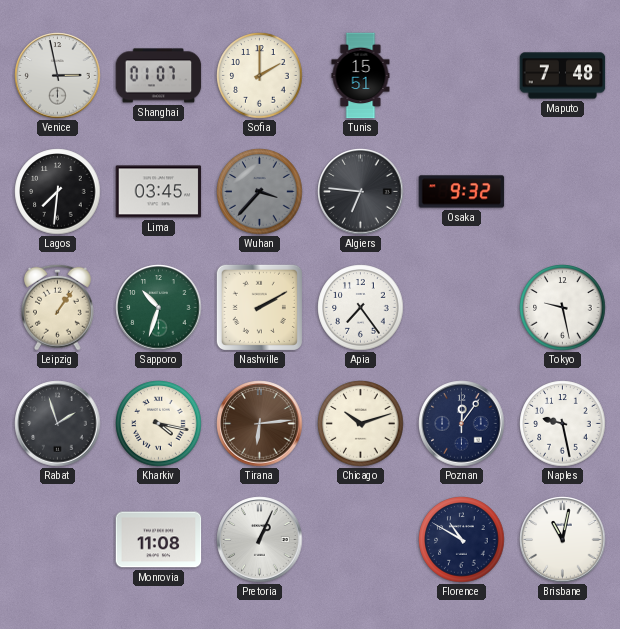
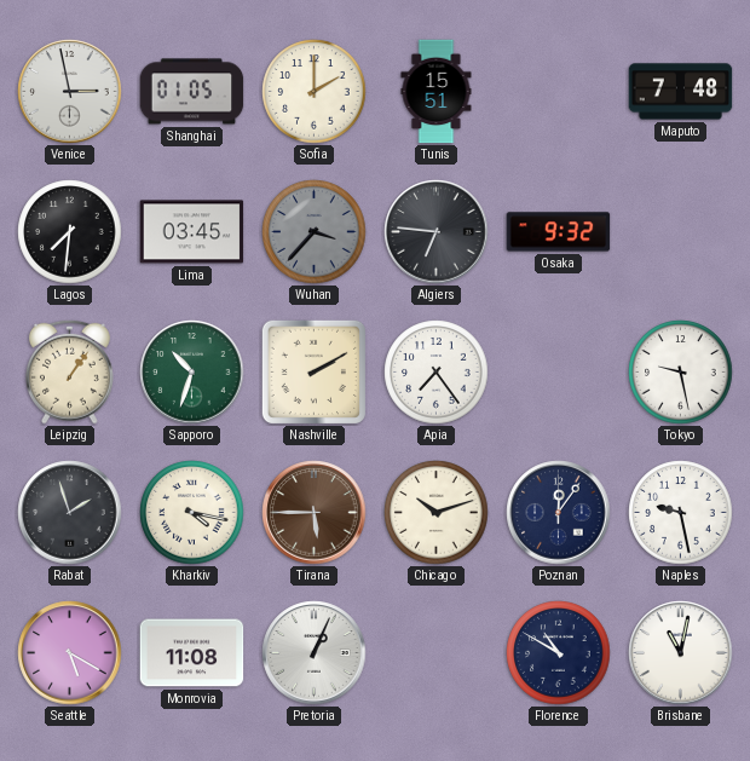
Shanghai: 01:07 -> 01:05 (192, 92)
Tirana: 6:14 -> 5:45 (315, 513)
Seattle: none -> 5:20 (70, 653)
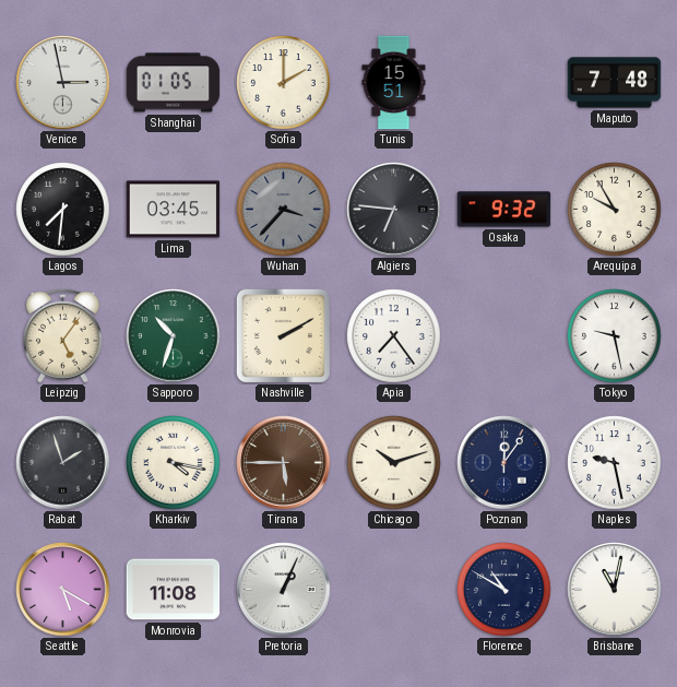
Arequipa: none -> 9:55 (615, 210)
Leipzig: 1:06 -> 5:06 (63, 335)
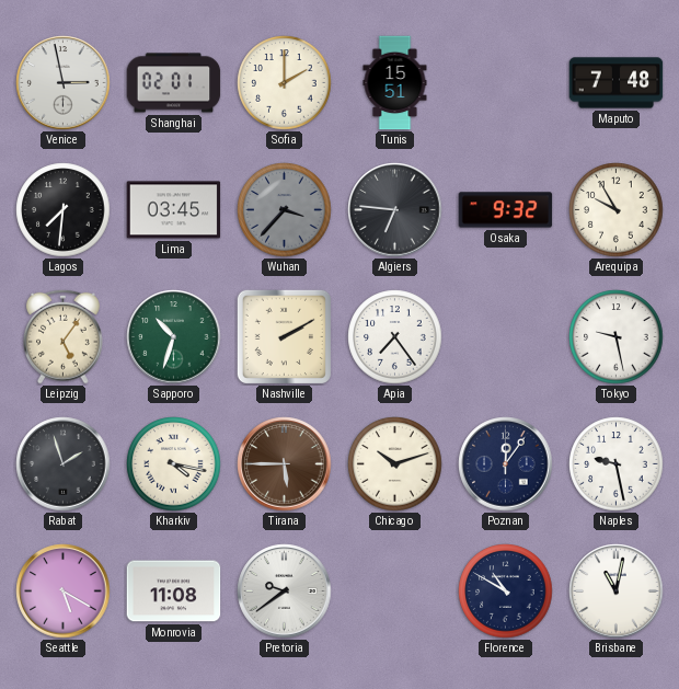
Shanghai: 01:05 -> 02:01 (174, 83)
Pretoria: 1:04 -> 9:39 (285, 592)
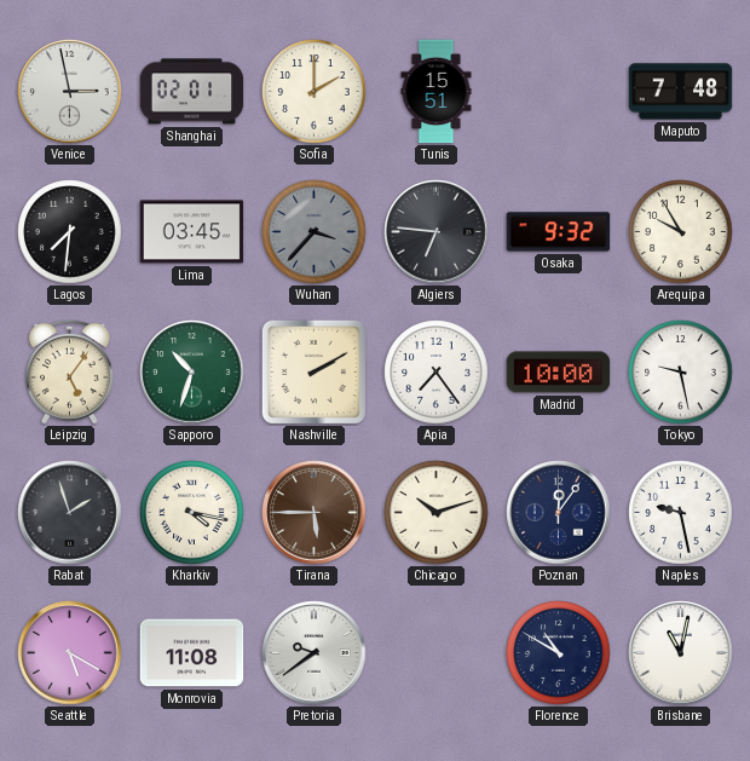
Madrid: none -> 10:00 (559, 373)
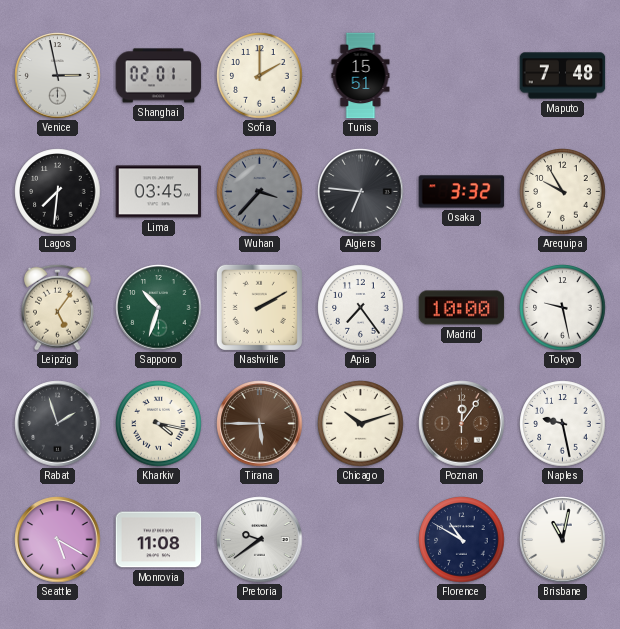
Osaka: 9:32 -> 3:32 (462, 192)
Poznan dial: navy -> brown (462, 424)
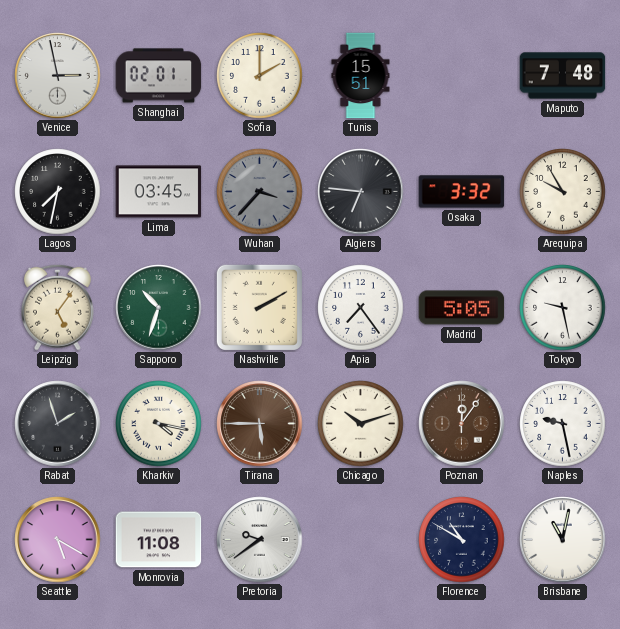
Lagos: 7:31 -> 7:32 (58, 192)
Madrid: 10:00 -> 5:05 (462, 308)
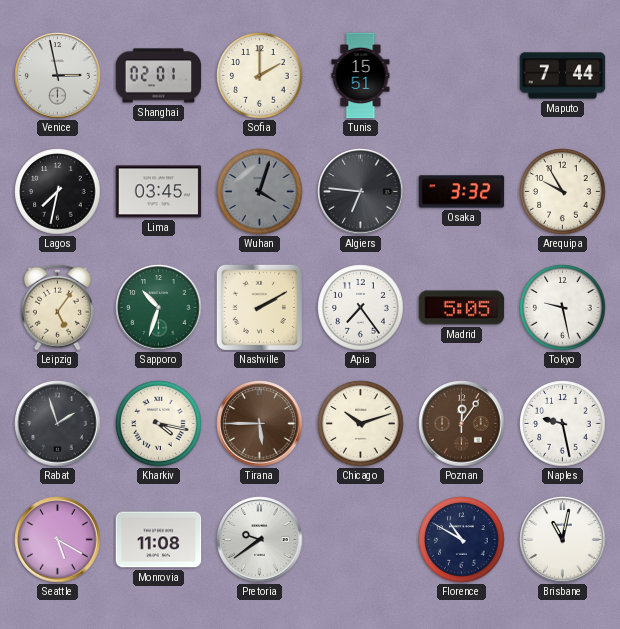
Maputo: 7:48 -> 7:44 (563, 76)
Wuhan: 3:37 -> 4:03 (260, 192)
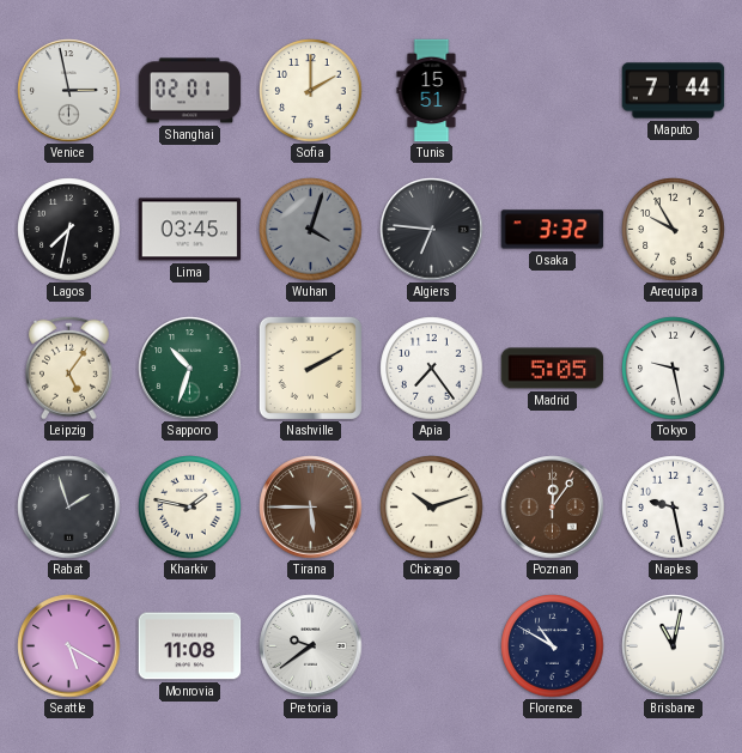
Kharkiv: 4:17 -> 1:47 (190, 508)
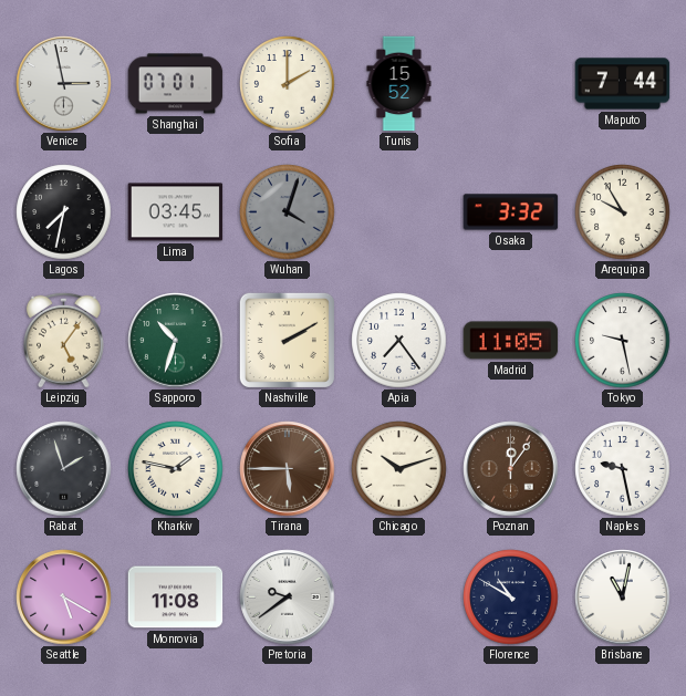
Shanghai: 02:01 -> 07:01 (176, 84)
Tunis: 15:51 -> 15:52 (399, 84)
Algiers: 6:46 -> none (432, 230)
Madrid: 5:05 -> 11:05 (511, 341)
